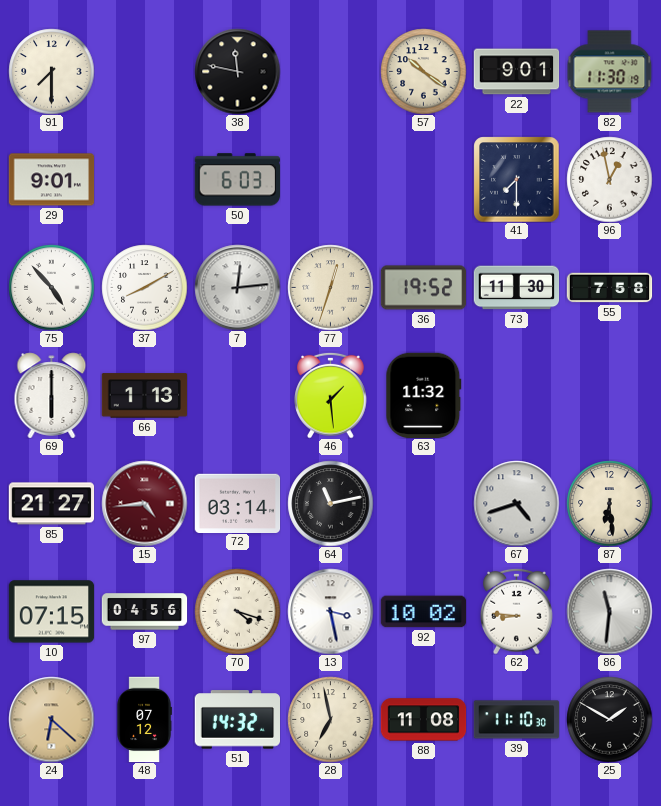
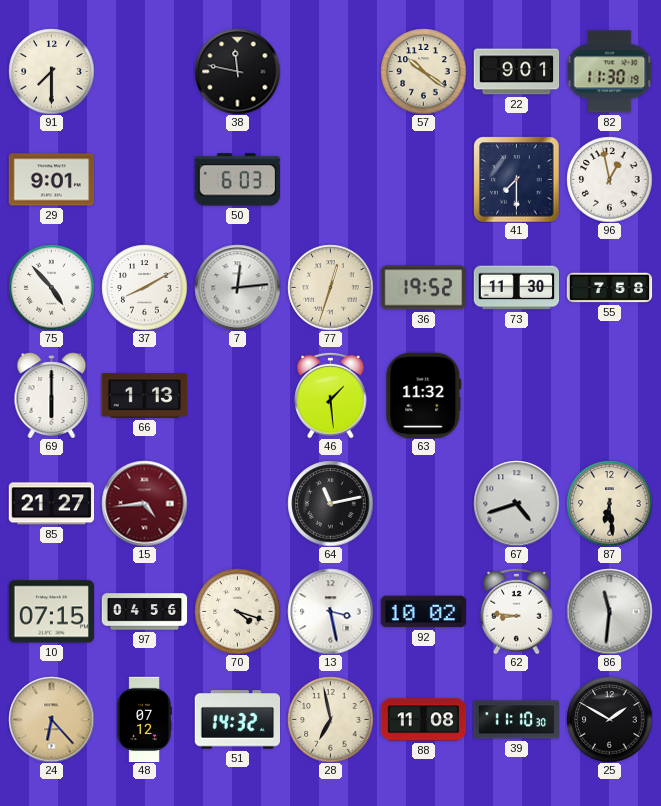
72: 03:14 -> none (237, 503)
24: 6:22 -> 6:23 (51, 719)
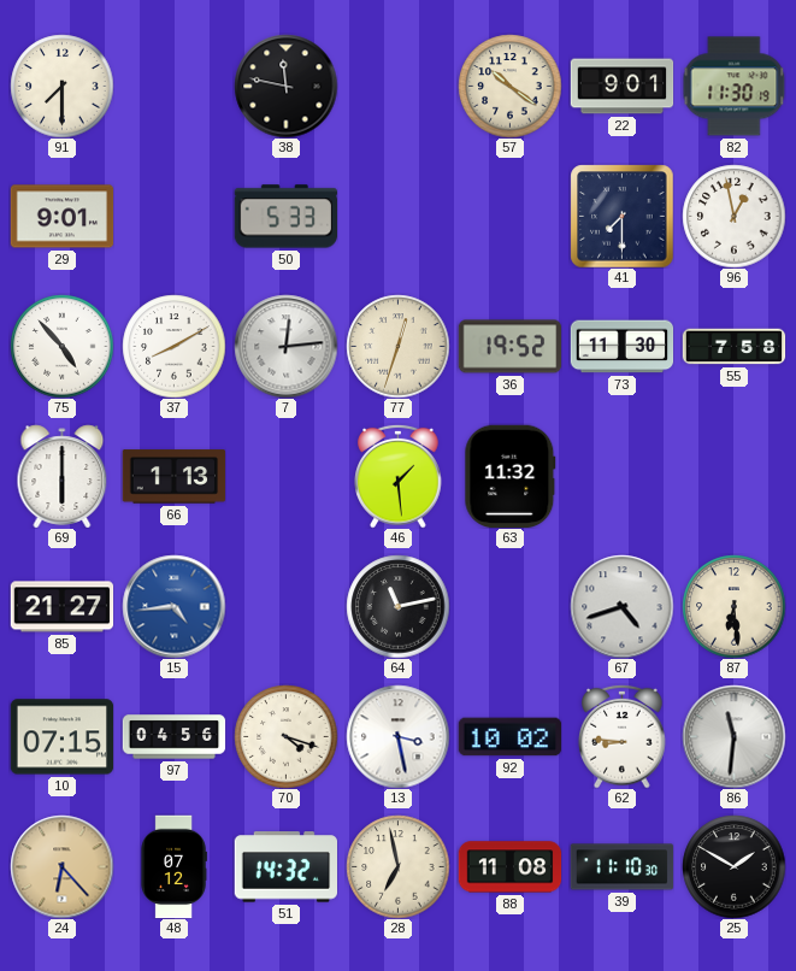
50: 6:03 -> 5:33 (285, 217)
15 dial: burgundy -> blue (173, 606)
